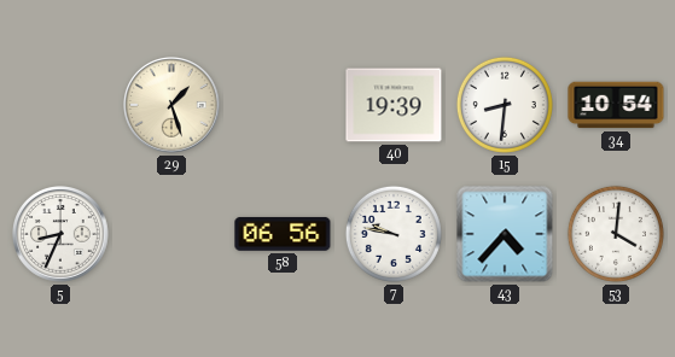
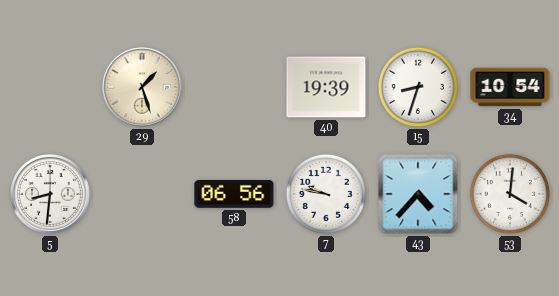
15: 8:31 -> 8:33 (418, 87)
5: 8:34 -> 8:31 (50, 194)
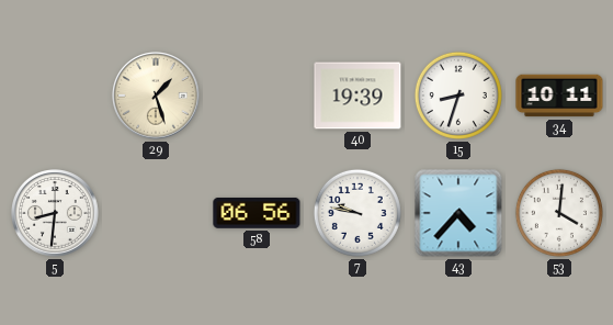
34: 10:54 -> 10:11 (559, 96)
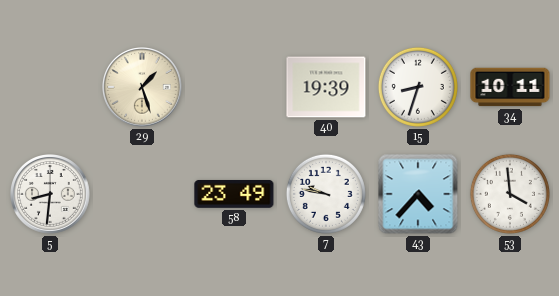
58: 06:56 -> 23:49 (234, 194)
53: 4:01 -> 3:59 (510, 194)
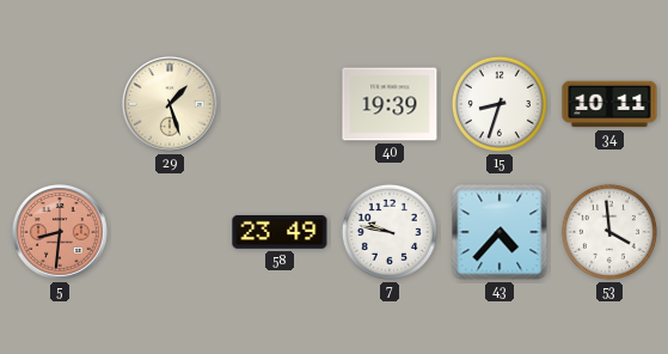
5 dial: white -> salmon (60, 232)
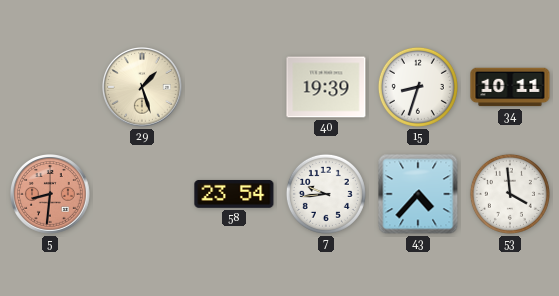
58: 23:49 -> 23:54 (234, 194)
7: 9:47 -> 9:44 (326, 194)
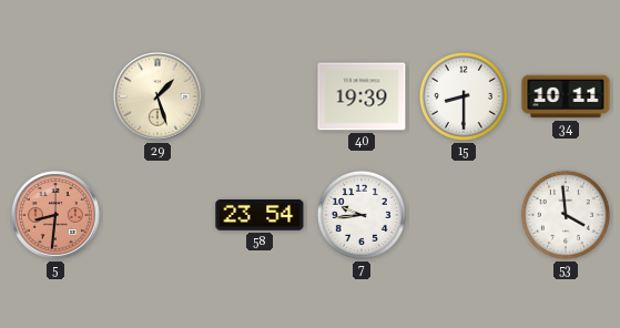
15: 8:33 -> 8:30 (464, 96)
43: 4:37 -> none (418, 194)
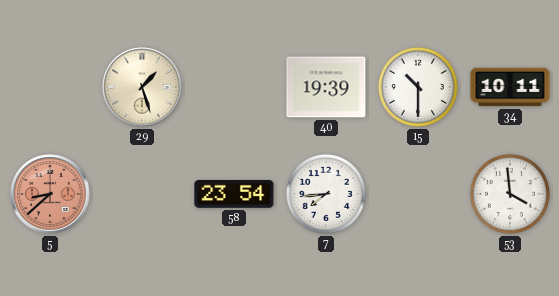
15: 8:30 -> 10:30 (418, 87)
5: 8:31 -> 8:38 (50, 194)
7: 9:44 -> 7:44 (326, 194)
